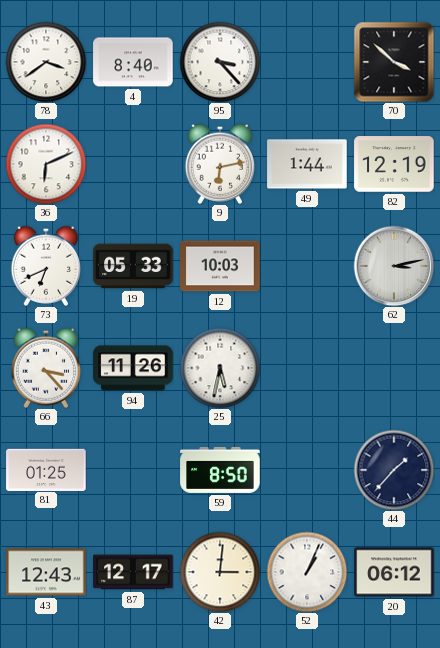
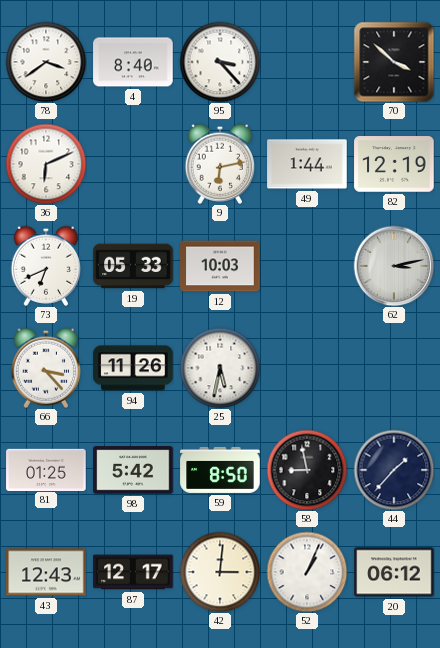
98: none -> 5:42 (133, 470)
58: none -> 8:58 (307, 470)
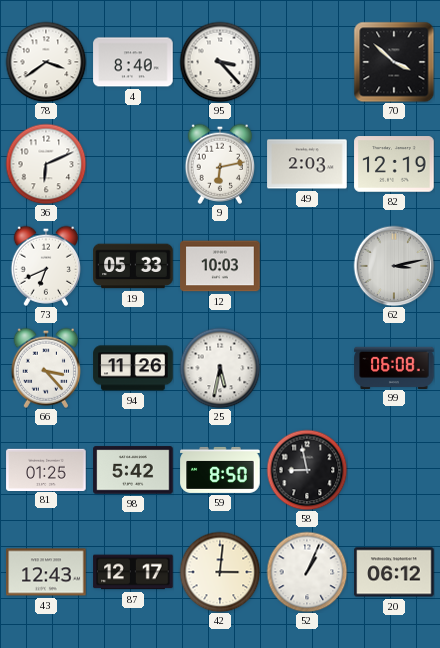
49: 1:44 -> 2:03 (307, 164)
99: none -> 06:08 (394, 367)
44: 1:37 -> none (394, 470)
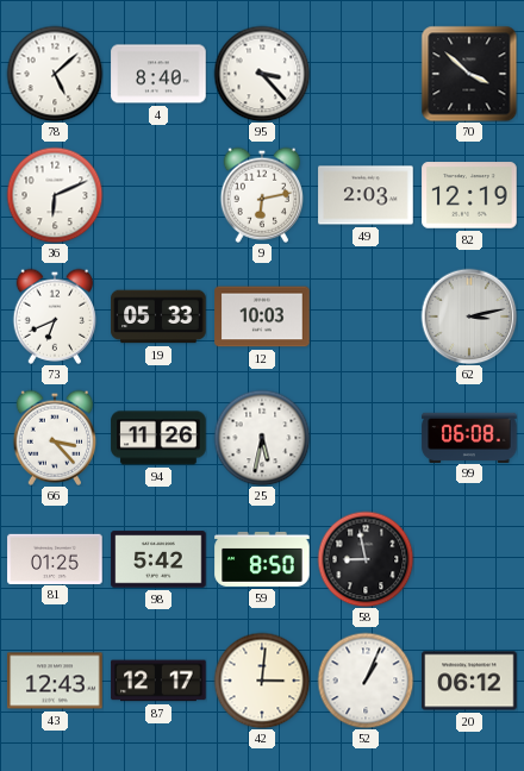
78: 3:39 -> 5:08 (55, 74)
